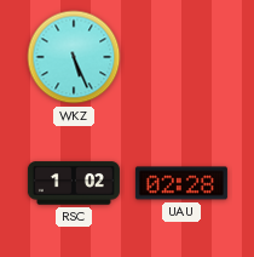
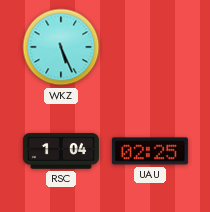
RSC: 1:02 -> 1:04 (61, 151)
UAU: 02:28 -> 02:25 (150, 151)
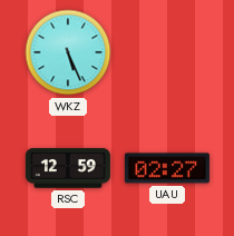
RSC: 1:04 -> 12:59 (68, 168)
UAU: 02:25 -> 02:27 (167, 168)
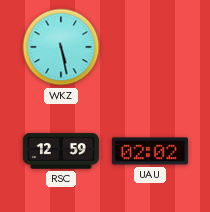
WKZ: 5:26 -> 5:28 (61, 47)
UAU: 02:27 -> 02:02 (150, 151)
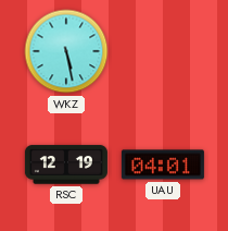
RSC: 12:59 -> 12:19 (66, 165)
UAU: 02:02 -> 04:01 (163, 165)
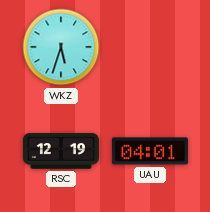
WKZ: 5:28 -> 5:33 (61, 47)
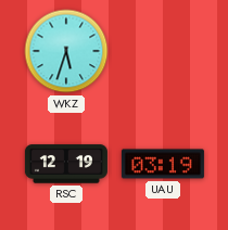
UAU: 04:01 -> 03:19 (163, 164)
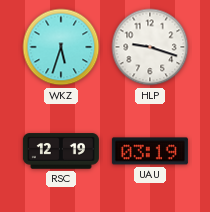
HLP: none -> 9:18 (150, 47)
